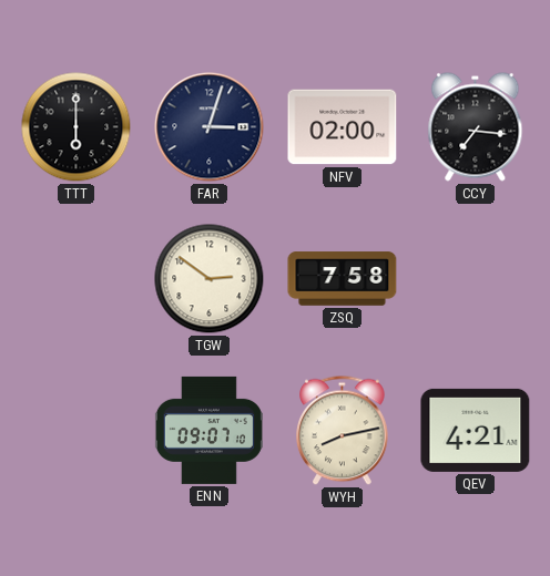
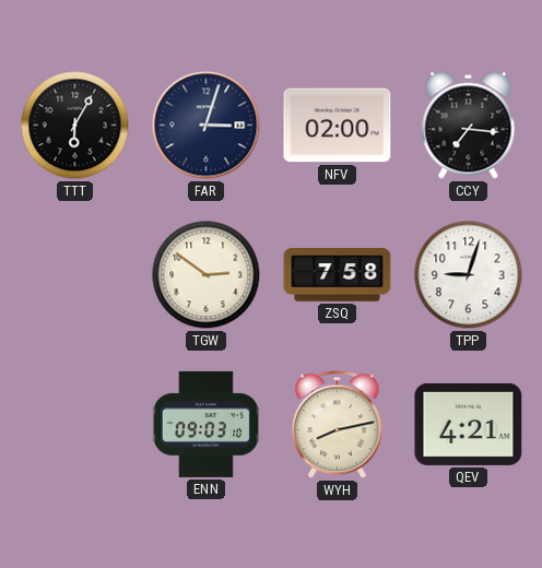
TTT: 6:00 -> 6:05 (75, 126)
TPP: none -> 9:03 (469, 275)
ENN: 09:07 -> 09:03 (205, 424)
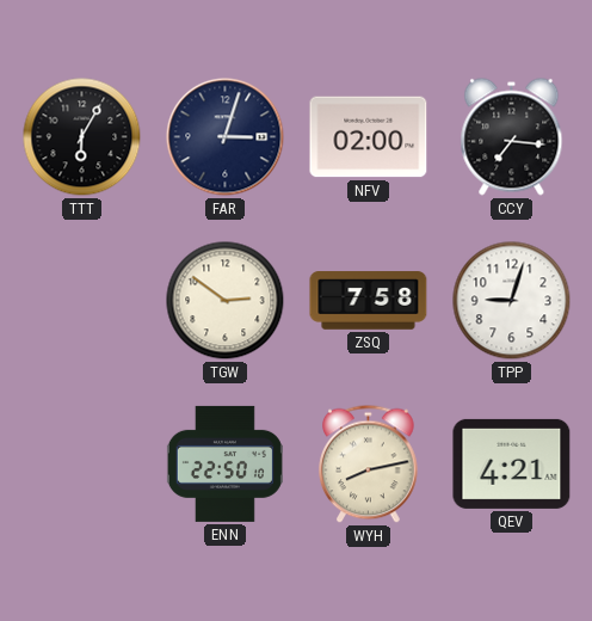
ENN: 09:03 -> 22:50 (224, 463)
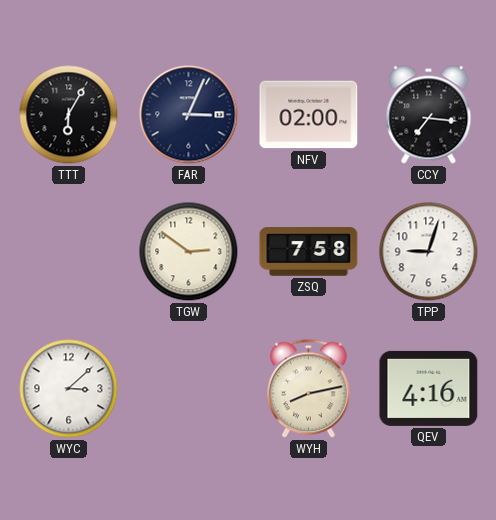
FAR: 3:03 -> 3:04 (189, 115)
WYC: none -> 3:08 (69, 389)
ENN: 22:50 -> none (224, 463)
QEV: 4:21 -> 4:16 (429, 388)
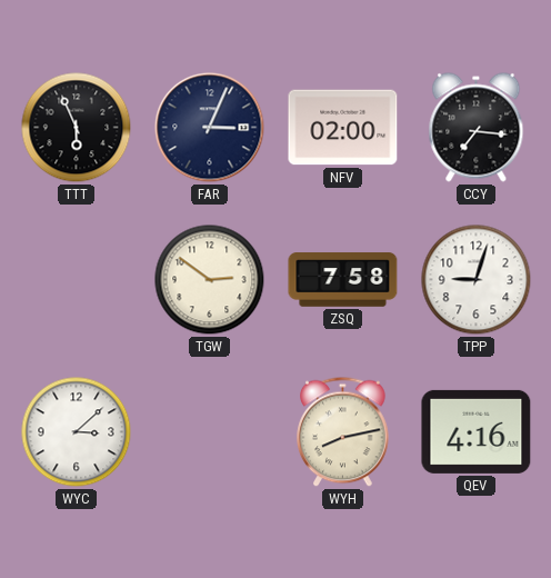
TTT: 6:05 -> 5:56 (77, 128)
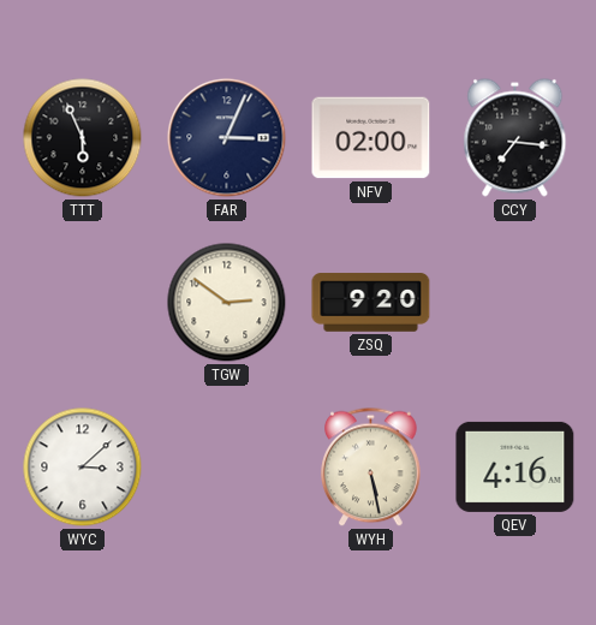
ZSQ: 7:58 -> 9:20 (371, 303)
TPP: 9:03 -> none (477, 280)
WYH: 8:13 -> 5:28 (371, 468)
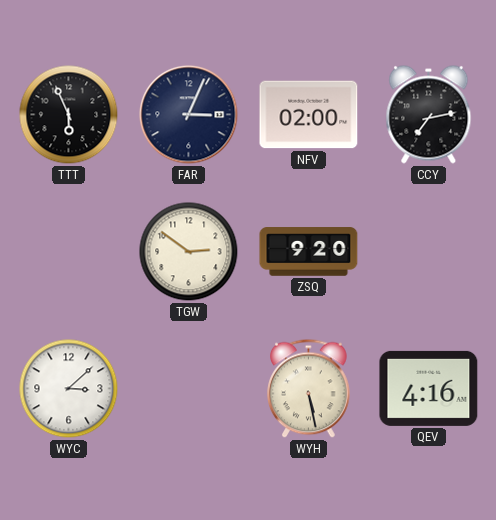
CCY: 7:16 -> 7:13 (429, 115)
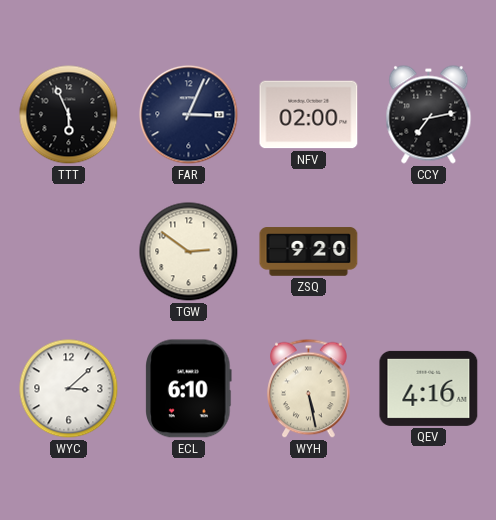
ECL: none -> 6:10 (189, 389)
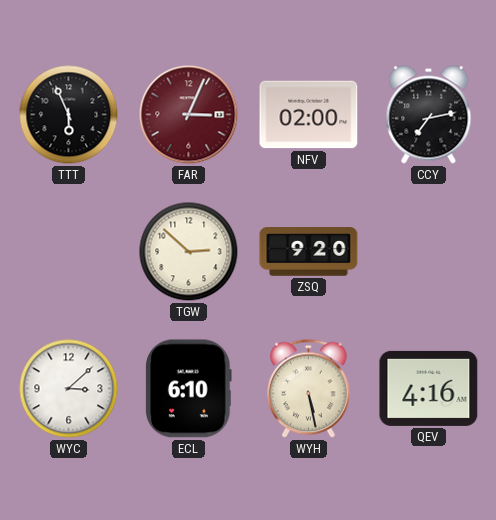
FAR dial: navy -> burgundy (189, 115)
TGW: 2:51 -> 2:52 (189, 252)
